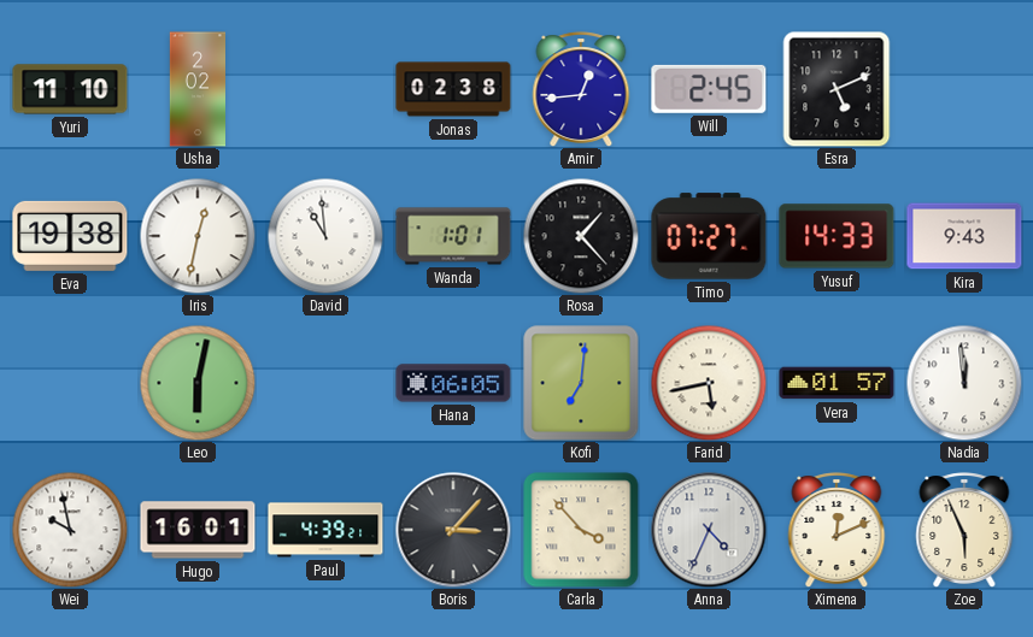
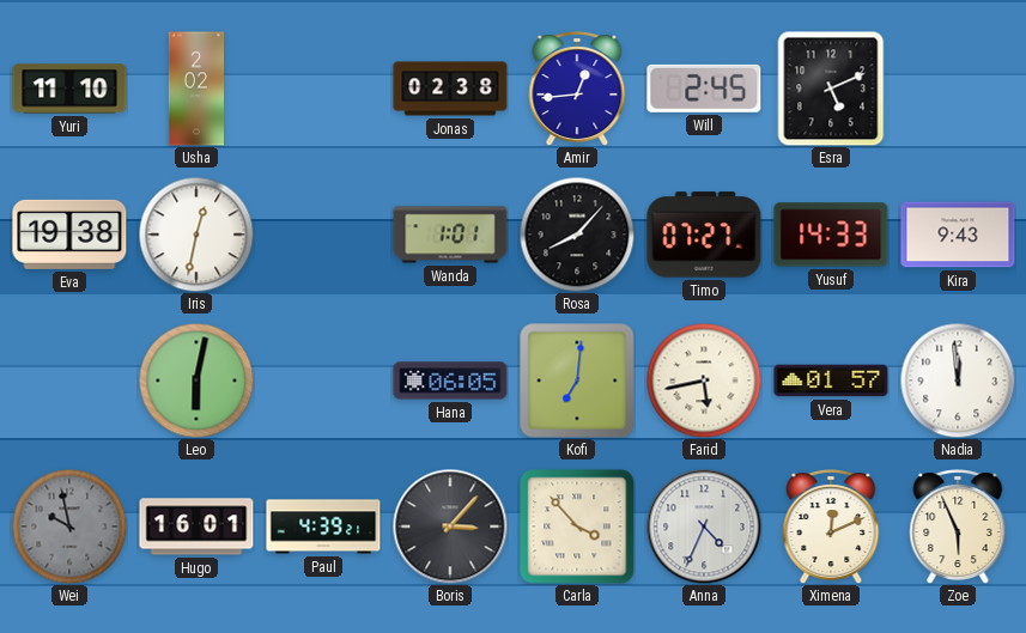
David: 10:59 -> none (325, 236)
Rosa: 1:23 -> 8:07 (577, 235)
Wei dial: white -> grey (69, 527)
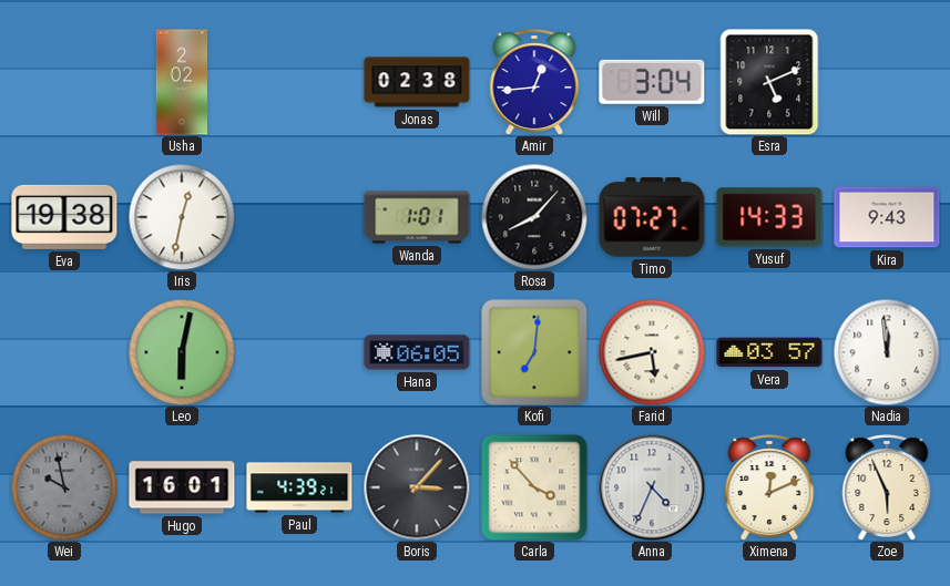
Yuri: 11:10 -> none (69, 89)
Will: 2:45 -> 3:04 (652, 82)
Vera: 01:57 -> 03:57 (769, 352)
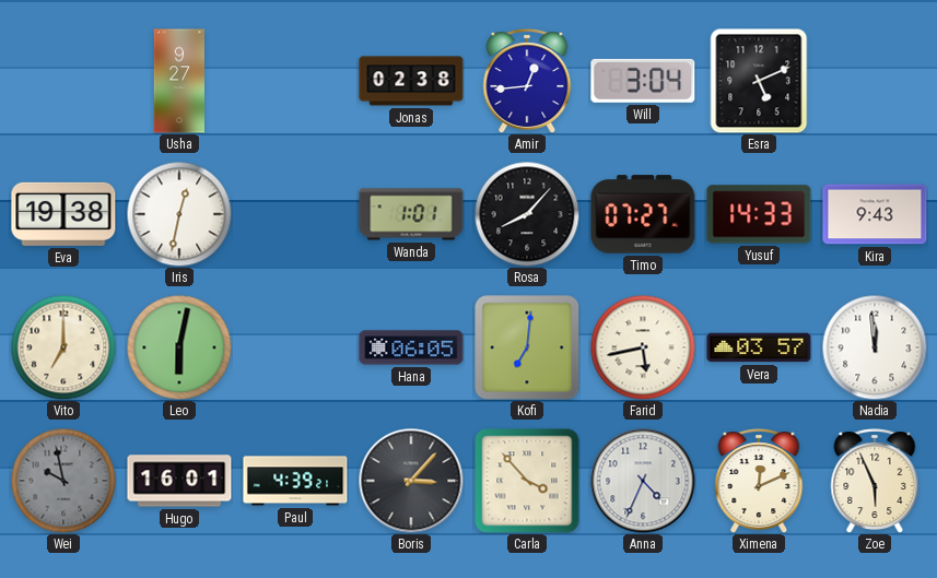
Usha: 2:02 -> 9:27 (179, 81)
Vito: none -> 7:00 (63, 347)
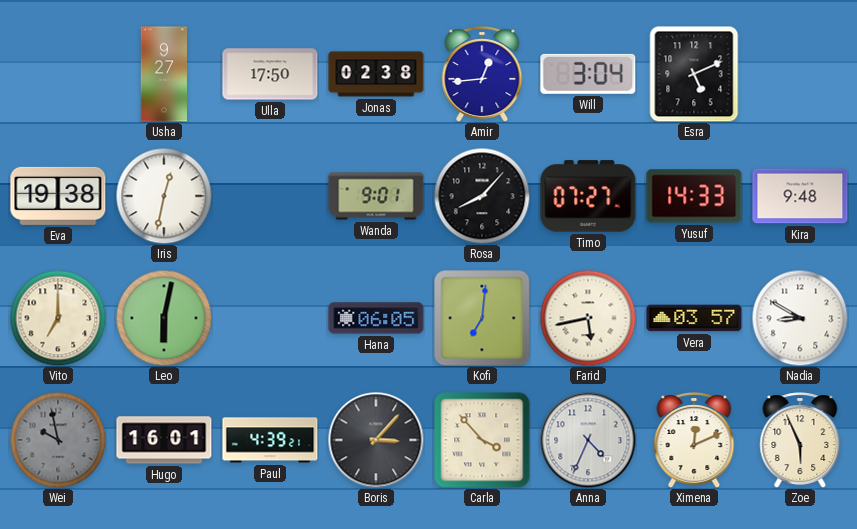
Ulla: none -> 17:50 (270, 74)
Wanda: 1:01 -> 9:01 (376, 196)
Kira: 9:43 -> 9:48 (800, 196)
Nadia: 11:59 -> 8:50 (800, 318)
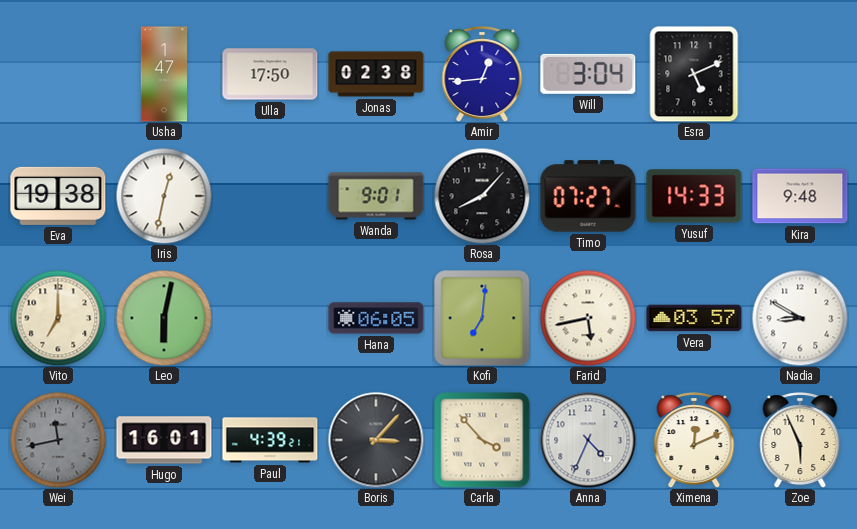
Usha: 9:27 -> 1:47 (164, 74)
Wei: 9:58 -> 11:43 (58, 440)
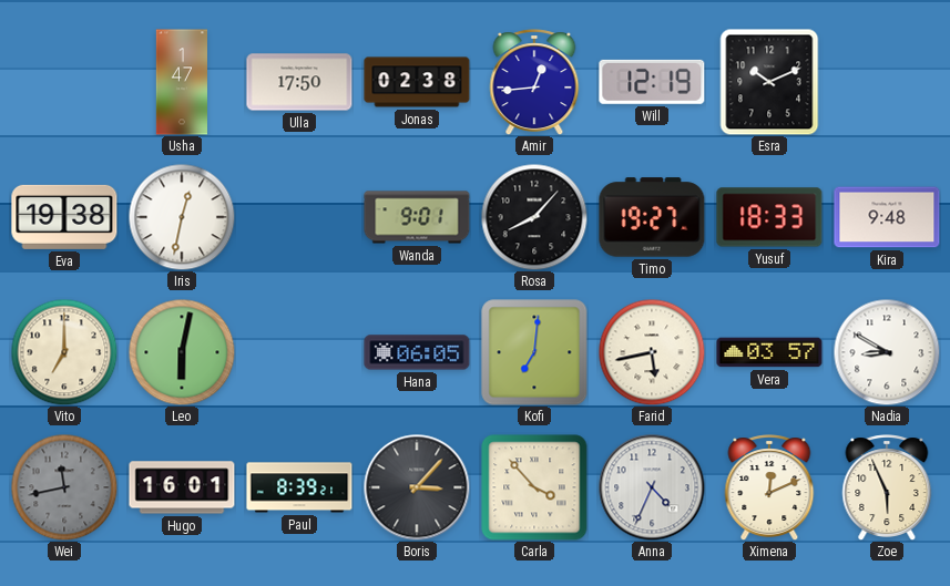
Will: 3:04 -> 12:19 (652, 82)
Esra: 5:11 -> 10:11 (769, 82)
Timo: 07:27 -> 19:27 (652, 217)
Yusuf: 14:33 -> 18:33 (769, 217)
Paul: 4:39 -> 8:39 (299, 487)
